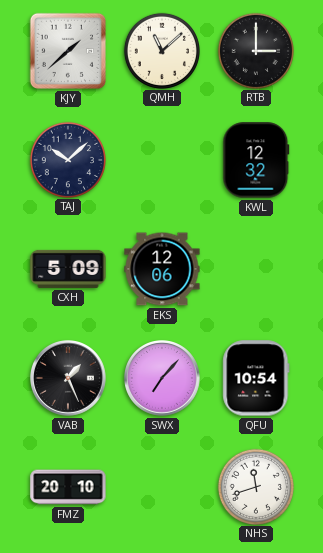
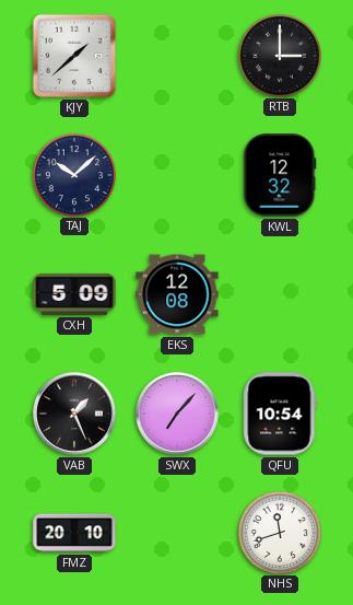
QMH: 11:08 -> none (161, 50)
EKS: 12:06 -> 12:08 (177, 294)
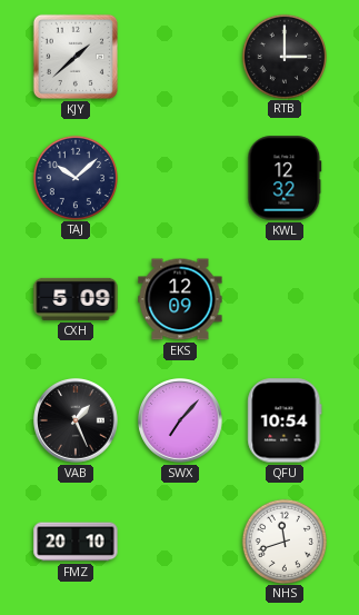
EKS: 12:08 -> 12:09 (180, 299)
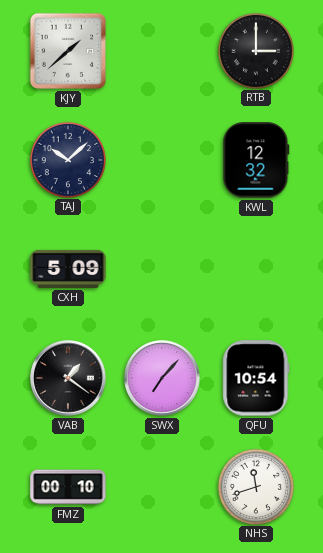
EKS: 12:09 -> none (180, 299)
VAB: 1:26 -> 1:21 (69, 379)
FMZ: 20:10 -> 00:10 (68, 487)
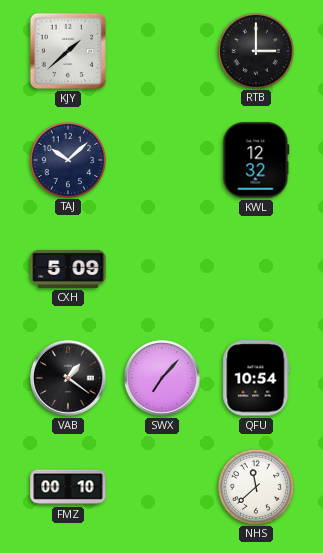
NHS: 11:42 -> 11:38 (255, 486)
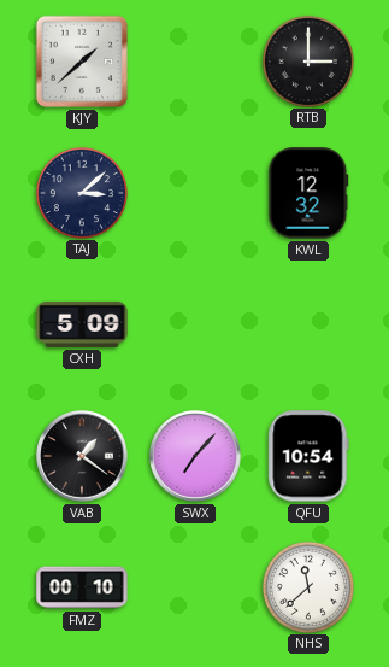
TAJ: 10:08 -> 3:08 (81, 192)
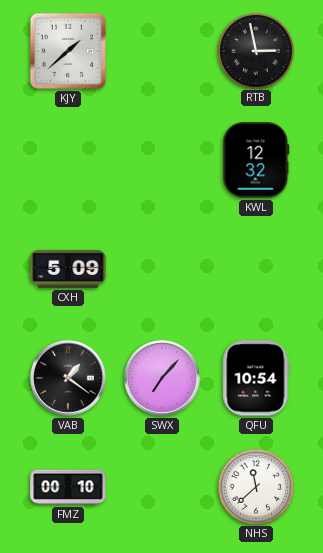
RTB: 3:00 -> 2:58 (255, 50)
TAJ: 3:08 -> none (81, 192)
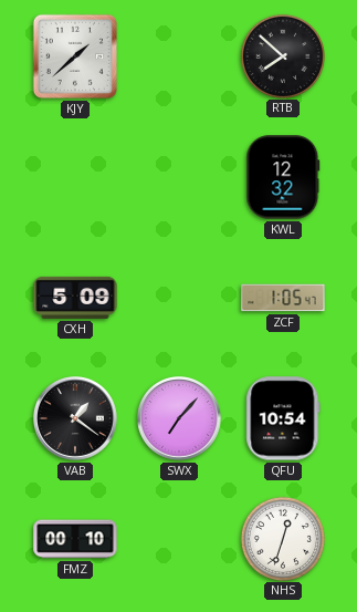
RTB: 2:58 -> 7:52 (282, 55)
ZCF: none -> 1:05 (283, 298)
NHS: 11:38 -> 12:33 (282, 538)
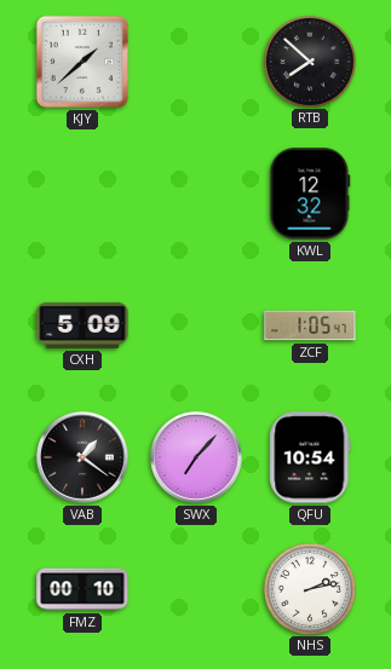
NHS: 12:33 -> 2:13 (309, 588)
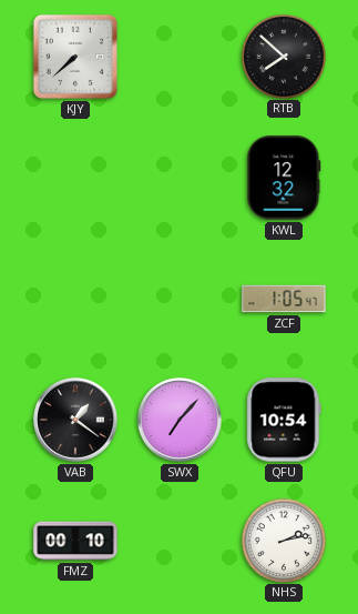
KJY: 1:38 -> 7:38 (75, 57)
CXH: 5:09 -> none (82, 325)
